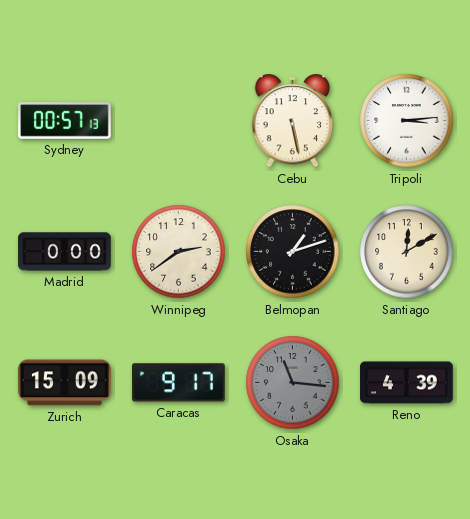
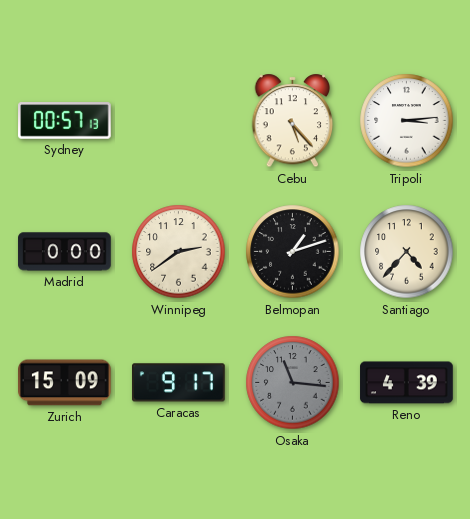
Cebu: 5:28 -> 5:23 (293, 121)
Santiago: 12:10 -> 4:37 (407, 252)
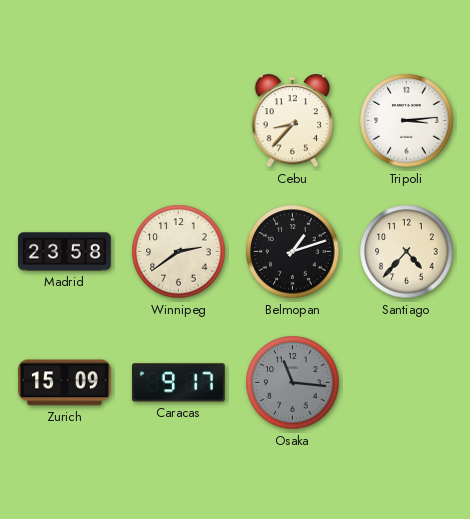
Sydney: 00:57 -> none (65, 121)
Cebu: 5:23 -> 8:37 (293, 121)
Madrid: 0:00 -> 23:58 (65, 252)
Reno: 4:39 -> none (407, 383)
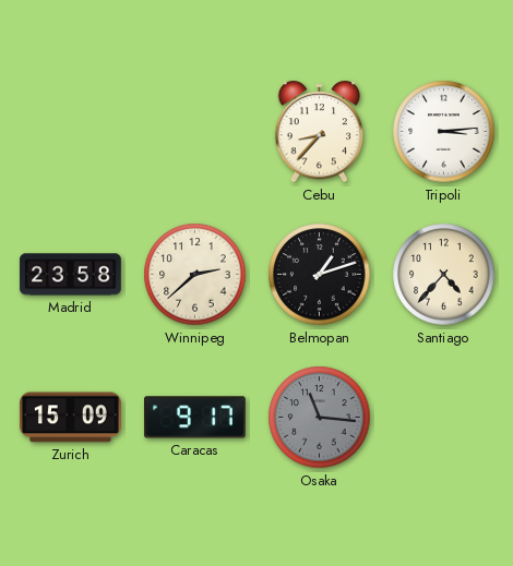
Winnipeg: 2:39 -> 2:38 (195, 275)
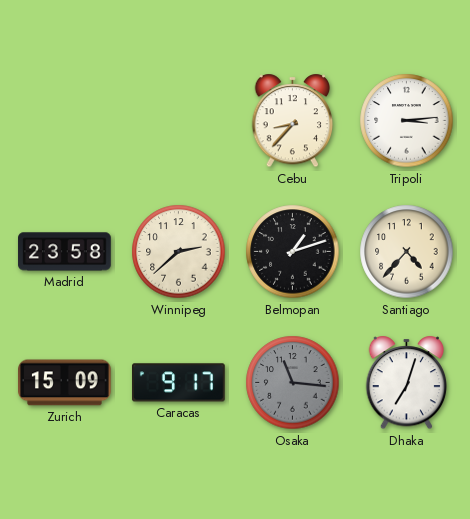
Dhaka: none -> 7:03 (407, 383)
